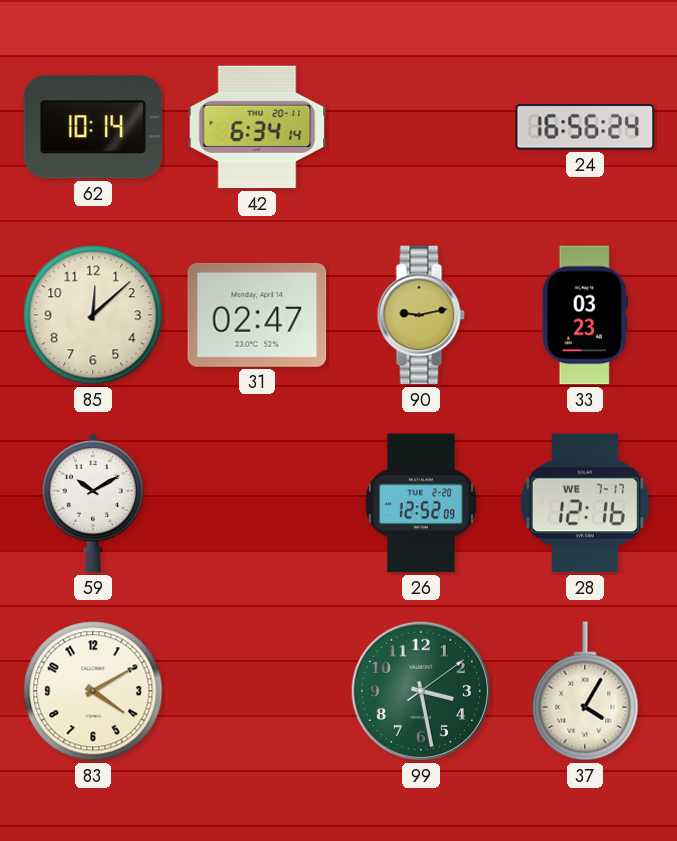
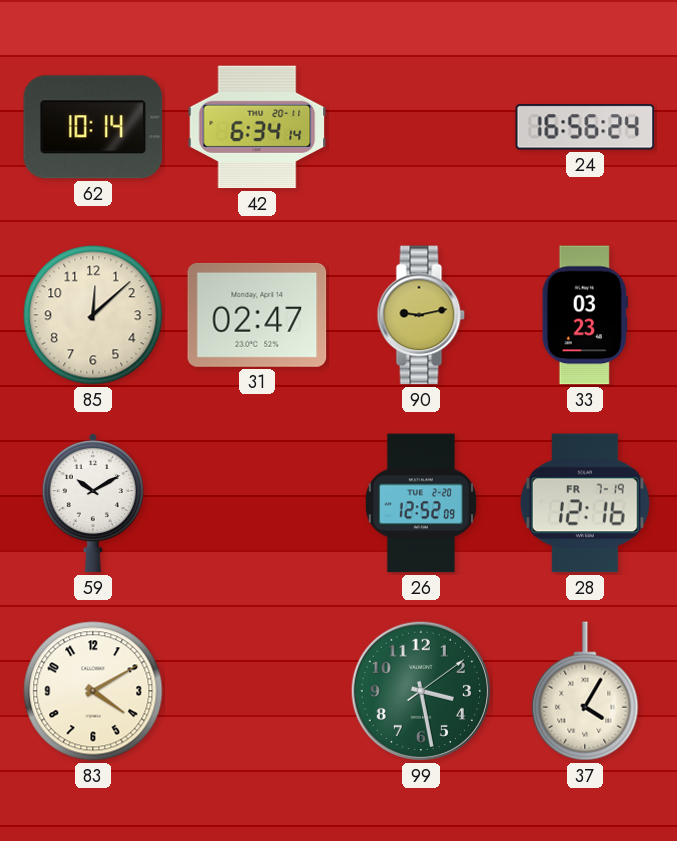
28 date: WE 7-17 -> FR 7-19 (585, 503)
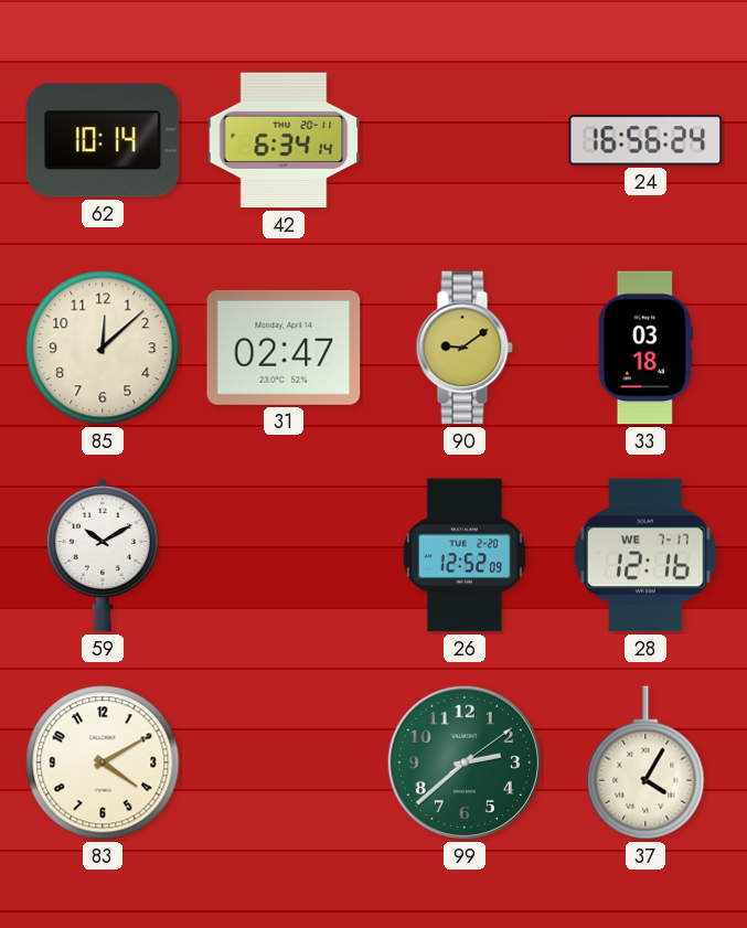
90: 9:13 -> 9:09 (465, 348)
33: 03:23 -> 03:18 (645, 348)
28 date: FR 7-19 -> WE 7-17 (645, 555)
99: 3:28 -> 2:38 (465, 762)
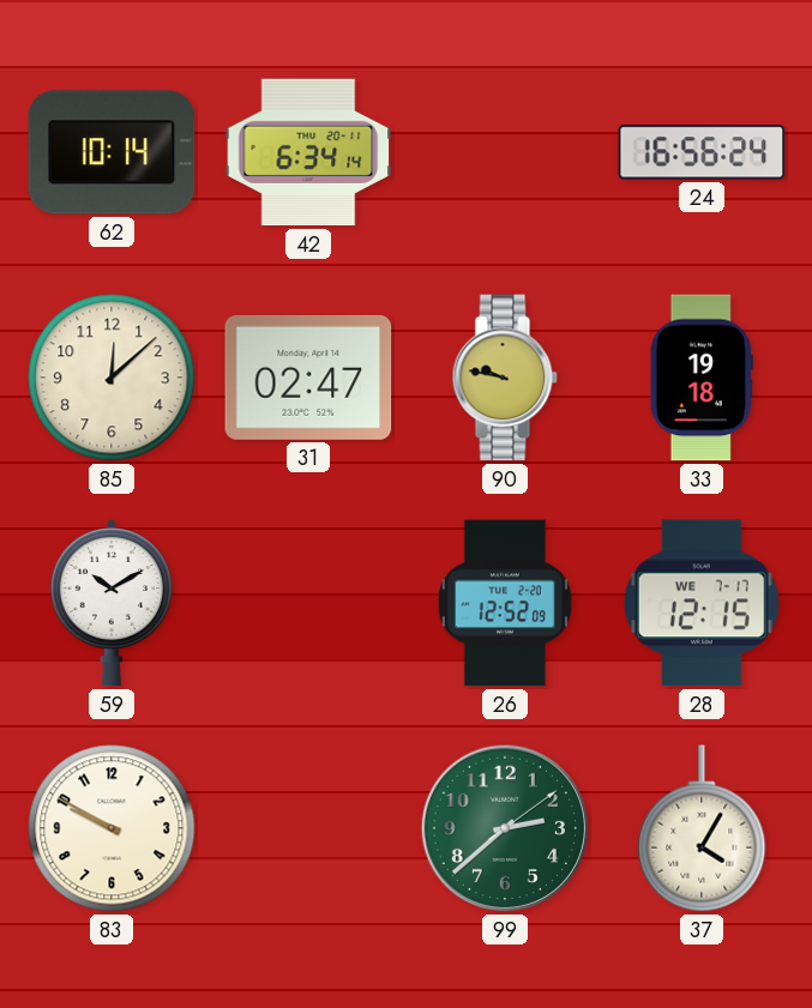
90: 9:09 -> 9:47 (505, 378)
33: 03:18 -> 19:18 (702, 378)
28: 12:16 -> 12:15 (702, 603)
83: 4:10 -> 9:50 (112, 828)
